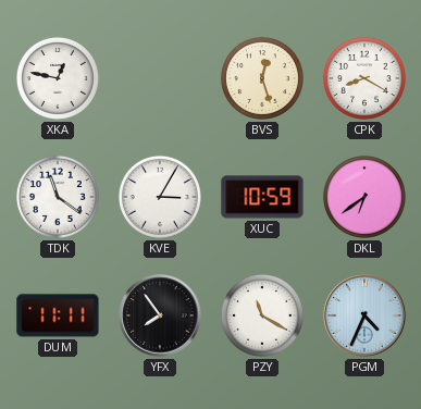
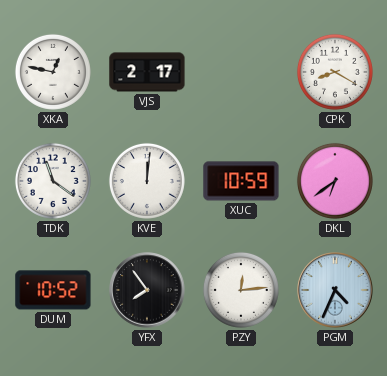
VJS: none -> 2:17 (147, 72)
BVS: 12:27 -> none (262, 78)
KVE: 3:05 -> 12:01 (147, 181)
DUM: 11:11 -> 10:52 (53, 290)
PZY: 11:20 -> 12:14 (241, 290)
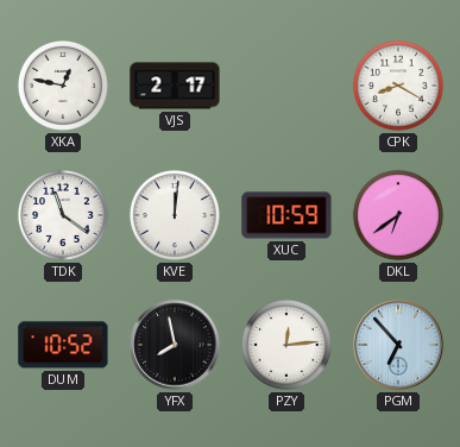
YFX: 7:54 -> 7:58 (175, 345)
PGM: 4:34 -> 6:53 (398, 345)
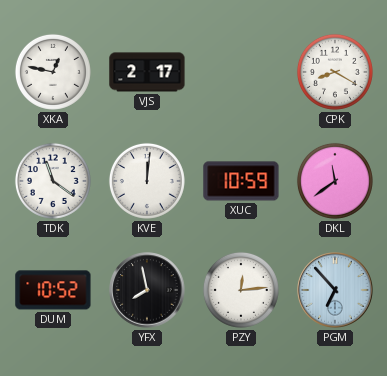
DKL: 6:39 -> 11:39 (335, 181)
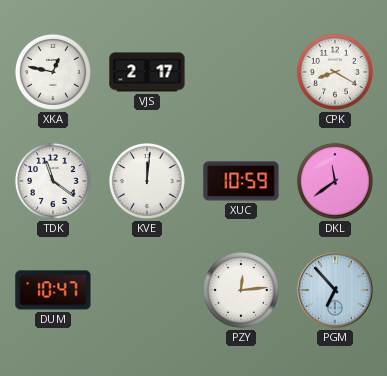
DUM: 10:52 -> 10:47 (53, 290)
YFX: 7:58 -> none (147, 290)
